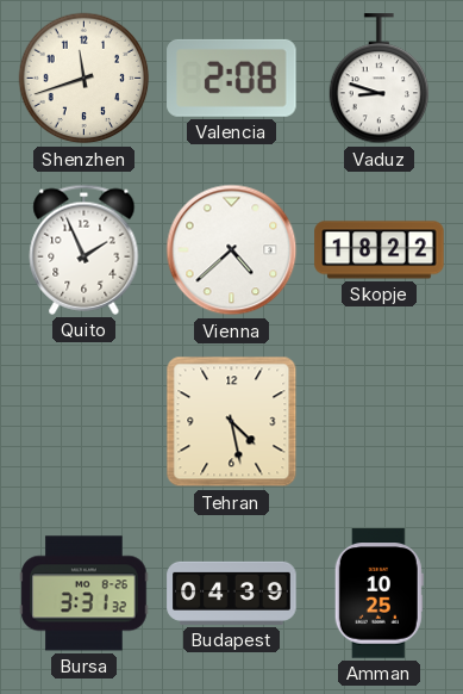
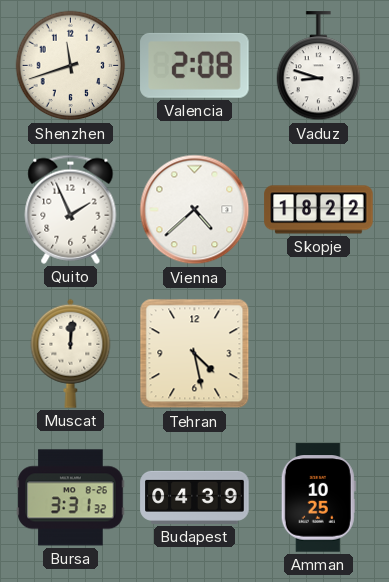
Muscat: none -> 12:01 (71, 353)
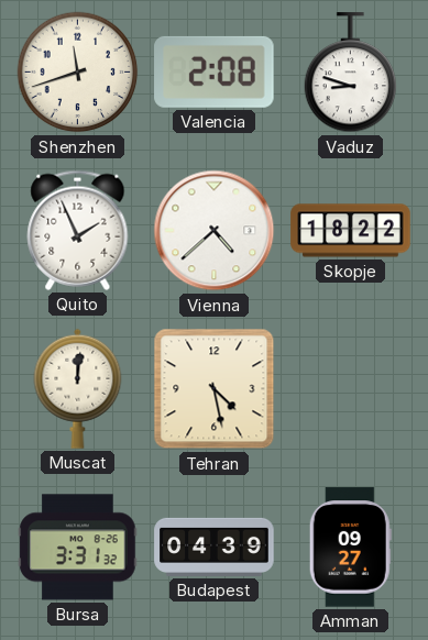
Amman: 10:25 -> 09:27 (350, 548)
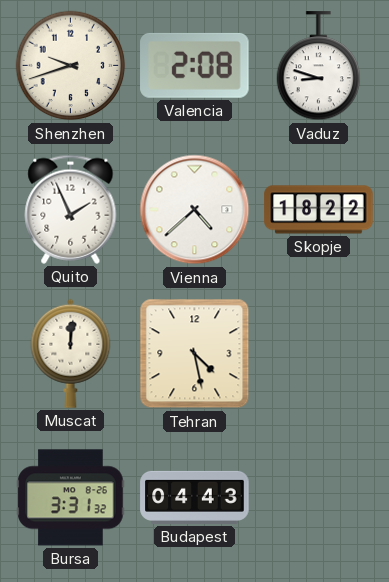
Shenzhen: 11:42 -> 9:42 (71, 66)
Budapest: 04:39 -> 04:43 (195, 497)
Amman: 09:27 -> none (350, 548)
